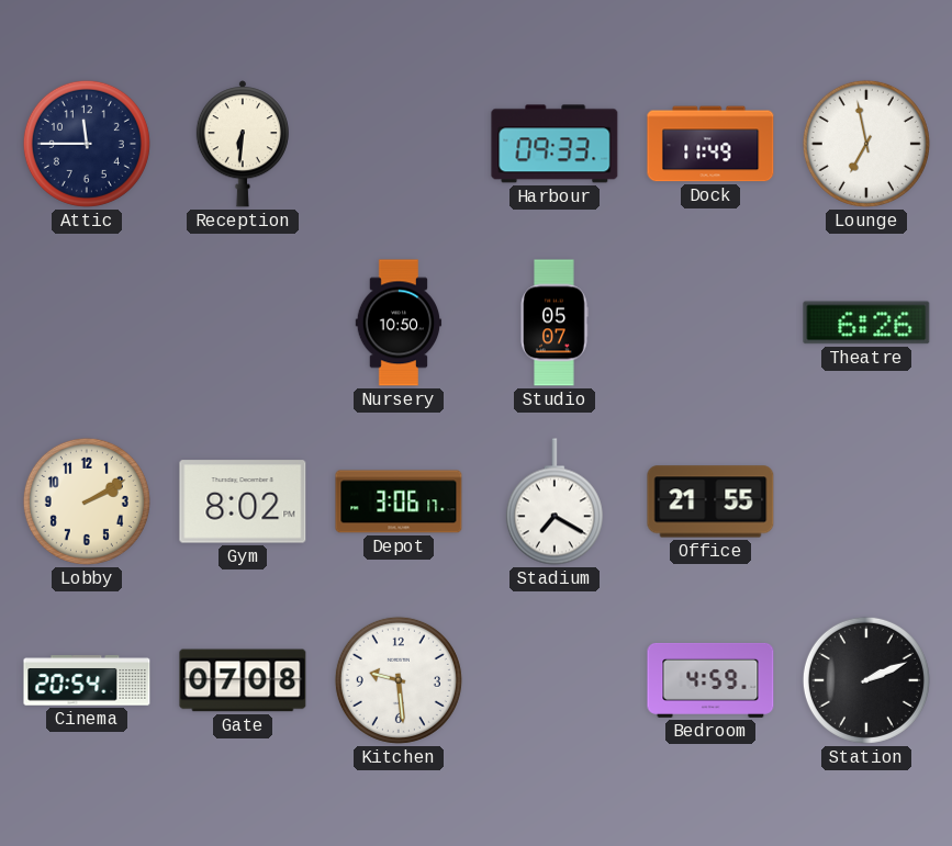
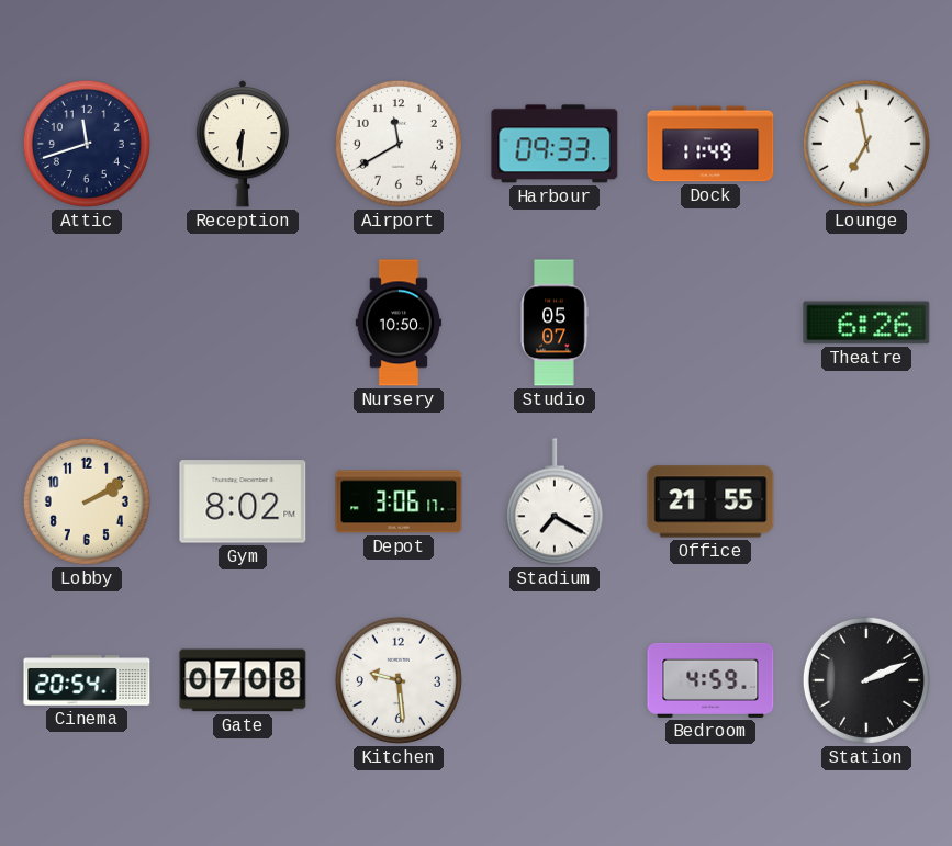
Attic: 11:45 -> 11:42 (87, 144)
Airport: none -> 11:40 (399, 144)
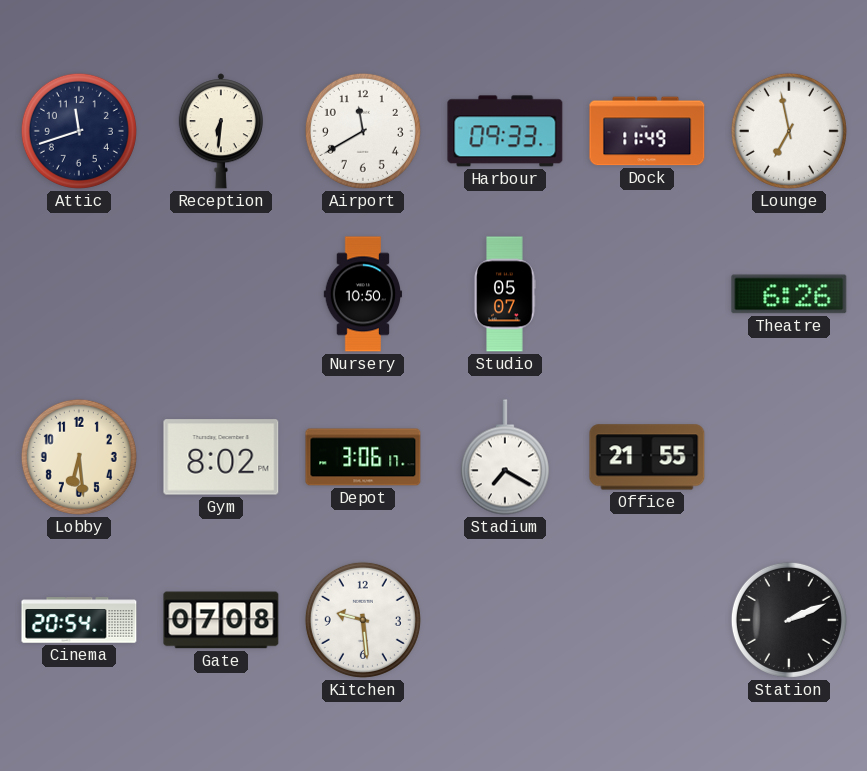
Lobby: 2:10 -> 6:29 (79, 457)
Bedroom: 4:59 -> none (710, 680)
